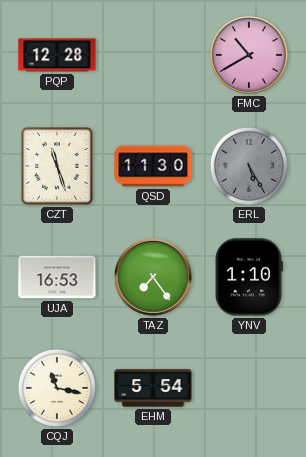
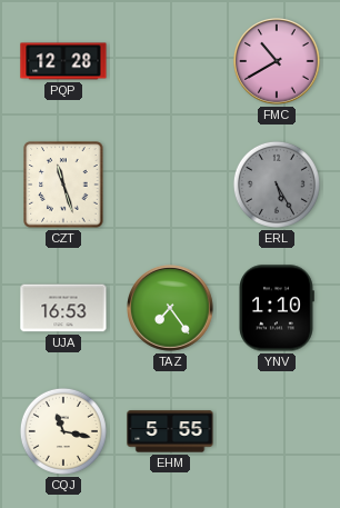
QSD: 11:30 -> none (153, 166)
EHM: 5:54 -> 5:55 (170, 431)
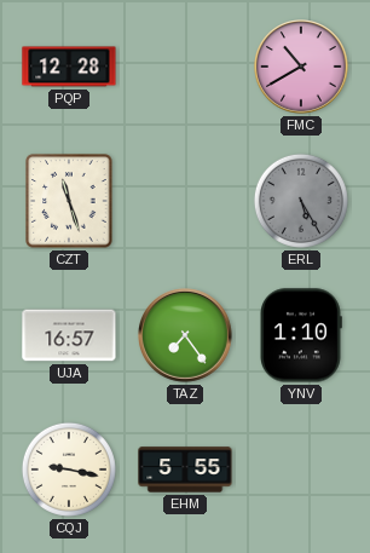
UJA: 16:53 -> 16:57 (69, 335)
CQJ: 11:17 -> 9:17 (69, 470)
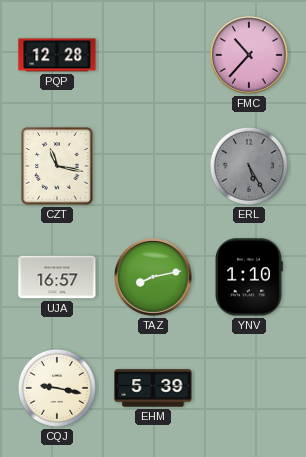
FMC: 10:40 -> 10:37 (249, 55)
CZT: 11:27 -> 11:17 (57, 166)
TAZ: 7:24 -> 8:13 (153, 277)
EHM: 5:55 -> 5:39 (153, 388)
